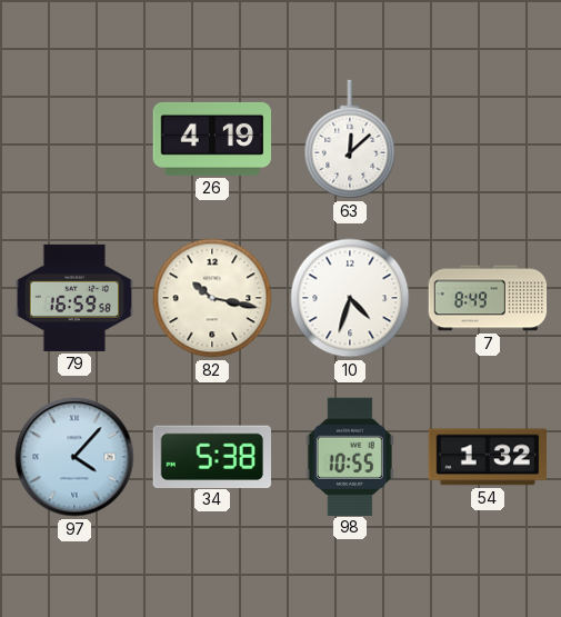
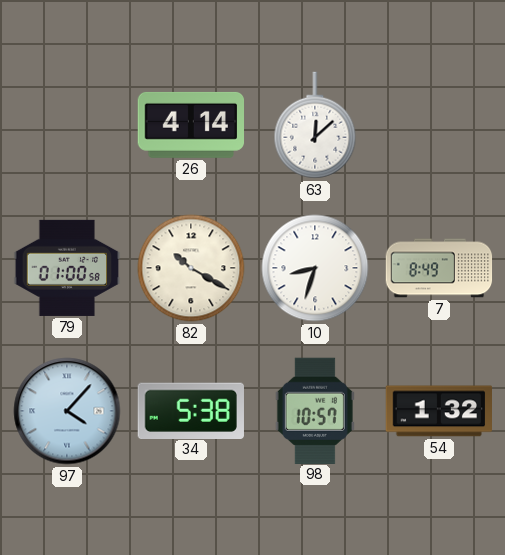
26: 4:19 -> 4:14 (191, 125)
79: 16:59 -> 01:00 (67, 268)
82: 10:17 -> 10:20 (191, 268)
10: 4:33 -> 8:33 (315, 268)
98: 10:55 -> 10:57 (315, 410)
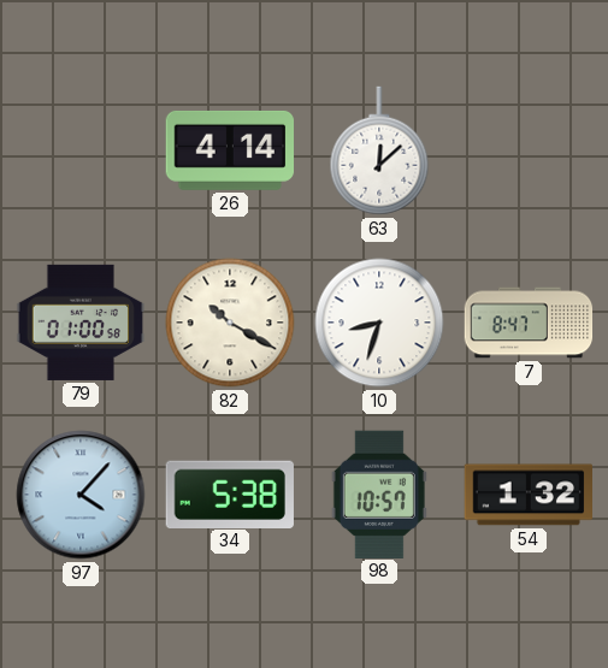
7: 8:49 -> 8:47 (529, 323)
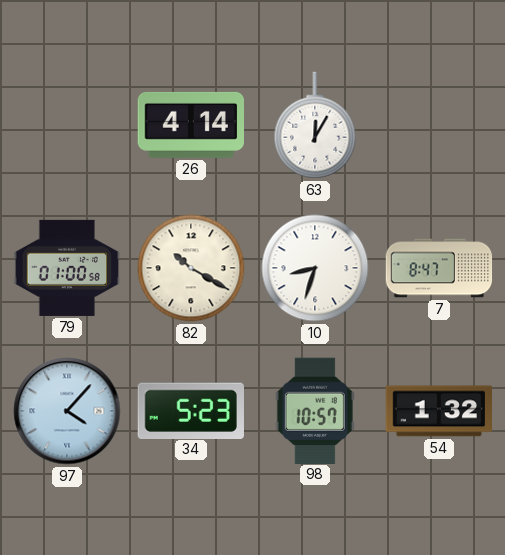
63: 12:08 -> 12:05 (315, 125)
34: 5:38 -> 5:23 (191, 410)
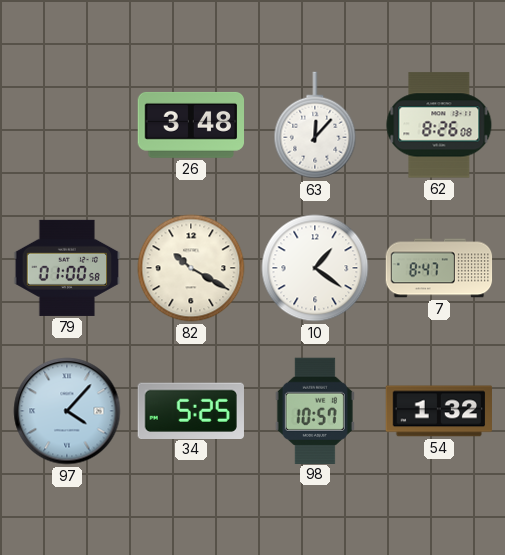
26: 4:14 -> 3:48 (191, 125)
63: 12:05 -> 12:07 (315, 125)
62: none -> 8:26 (439, 125)
10: 8:33 -> 1:21 (315, 268)
34: 5:23 -> 5:25 (191, 410)
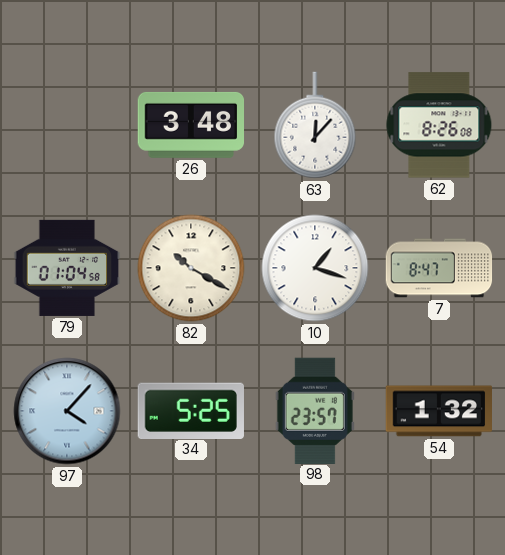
79: 01:00 -> 01:04 (67, 268)
10: 1:21 -> 1:18 (315, 268)
98: 10:57 -> 23:57 (315, 410)
